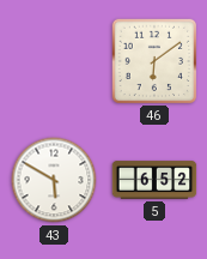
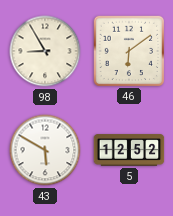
98: none -> 8:55 (45, 51)
5: 6:52 -> 12:52 (129, 150)
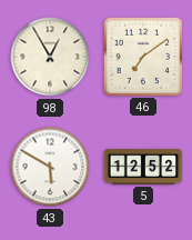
98: 8:55 -> 12:55 (50, 57)
46: 6:09 -> 7:09 (142, 56)
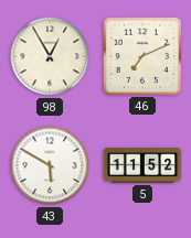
46: 7:09 -> 7:11 (141, 55)
5: 12:52 -> 11:52 (142, 165)
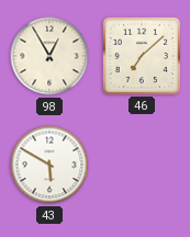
46: 7:11 -> 7:08 (141, 55)
5: 11:52 -> none (142, 165)
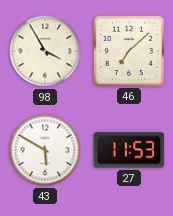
98: 12:55 -> 3:55 (45, 51)
27: none -> 11:53 (129, 150)
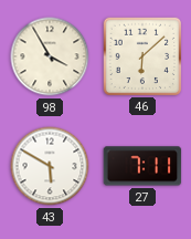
46: 7:08 -> 6:08 (141, 55)
27: 11:53 -> 7:11 (142, 166)
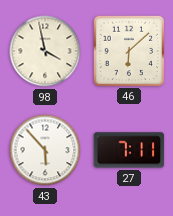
98: 3:55 -> 3:58 (45, 51)
43: 5:50 -> 5:53 (45, 150)
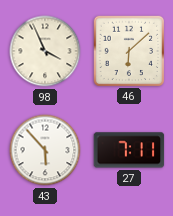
98: 3:58 -> 3:56 (45, 51)
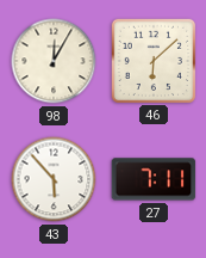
98: 3:56 -> 12:05 (54, 61)
